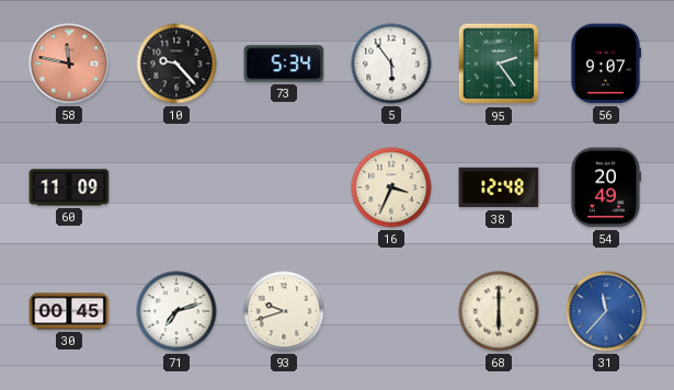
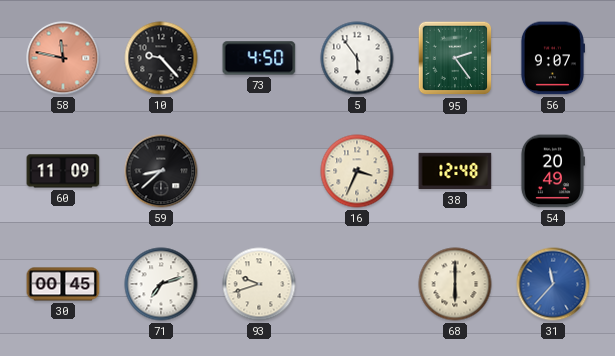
73: 5:34 -> 4:50 (259, 58)
59: none -> 8:38 (161, 171)
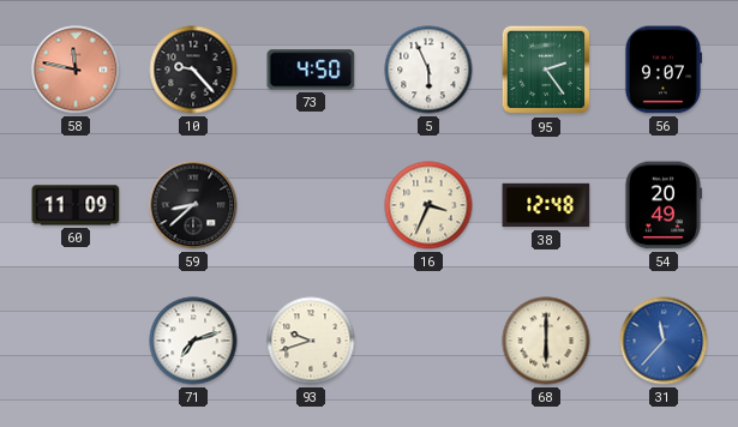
5: 5:54 -> 5:56 (428, 70)
30: 00:45 -> none (63, 284)
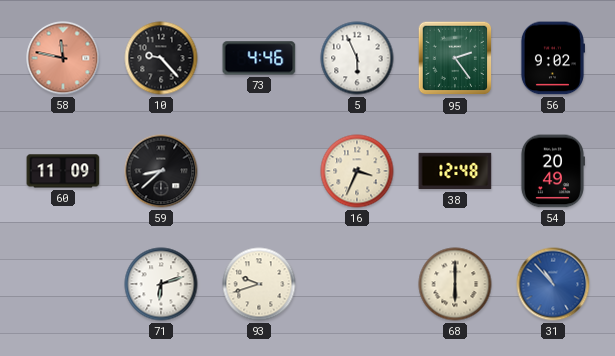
73: 4:50 -> 4:46 (259, 58)
56: 9:07 -> 9:02 (552, 58)
71: 7:12 -> 6:12 (161, 284)
31: 11:37 -> 10:53 (553, 284)
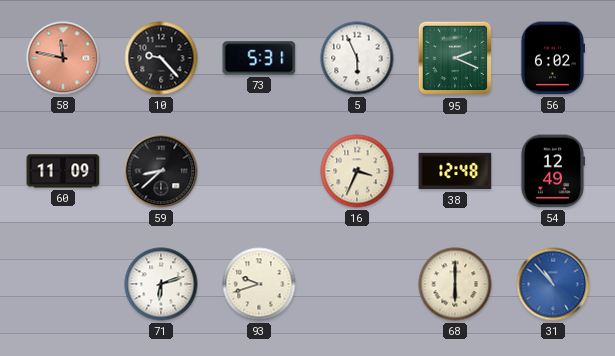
73: 4:46 -> 5:31 (259, 58)
95: 2:24 -> 2:19 (455, 58)
56: 9:02 -> 6:02 (552, 58)
54: 20:49 -> 12:49 (552, 171)
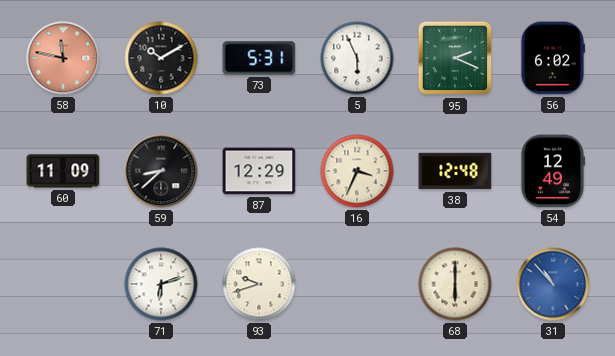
10: 9:23 -> 10:10 (161, 58)
87: none -> 12:29 (259, 171)
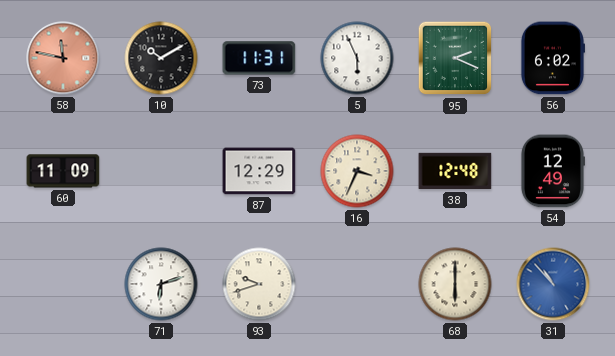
73: 5:31 -> 11:31 (259, 58)
59: 8:38 -> none (161, 171)
